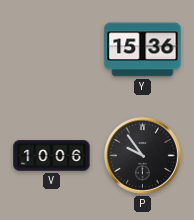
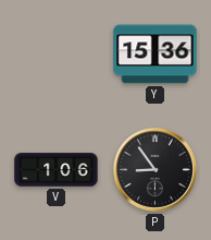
V: 10:06 -> 1:06 (57, 170)
P: 9:54 -> 8:54 (154, 169)
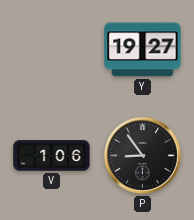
Y: 15:36 -> 19:27 (143, 50)
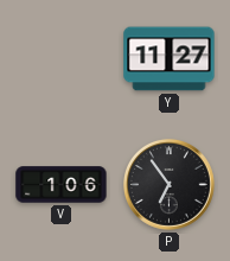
Y: 19:27 -> 11:27 (170, 59)
P: 8:54 -> 6:54 (168, 184)
